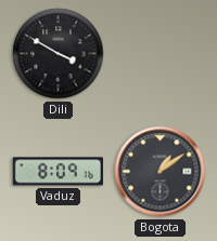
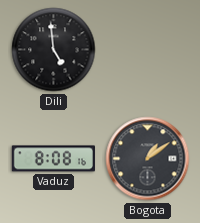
Dili: 3:50 -> 4:59 (54, 50)
Vaduz: 8:09 -> 8:08 (53, 159)
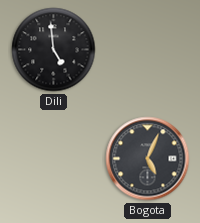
Vaduz: 8:08 -> none (53, 159)
Bogota: 1:09 -> 5:04 (148, 159)
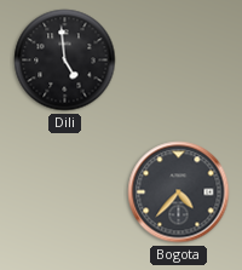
Bogota: 5:04 -> 4:37 (179, 193)
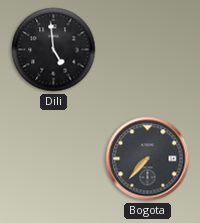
Bogota: 4:37 -> 7:37 (148, 159)
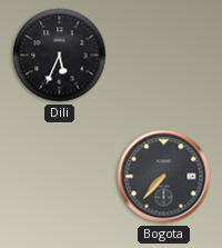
Dili: 4:59 -> 5:34 (60, 56)
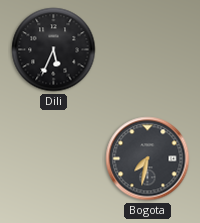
Bogota: 7:37 -> 7:32 (148, 159)
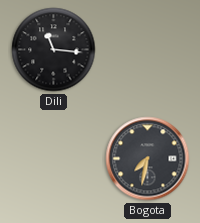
Dili: 5:34 -> 11:16 (54, 50)
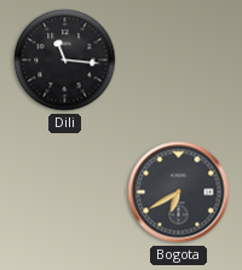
Bogota: 7:32 -> 6:40 (179, 193)
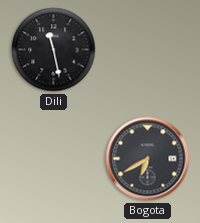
Dili: 11:16 -> 11:28 (54, 50)
